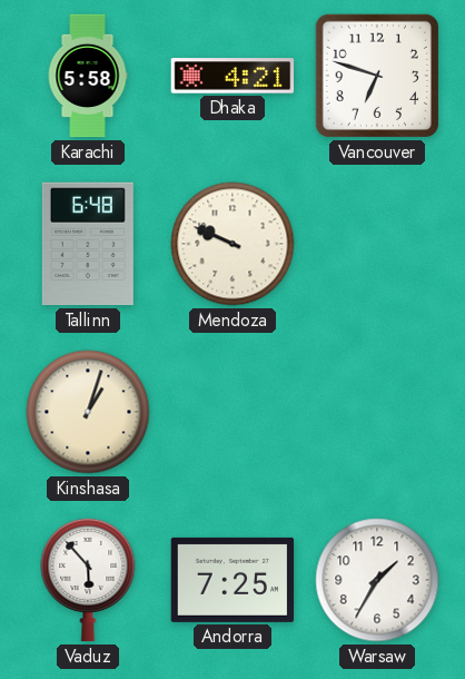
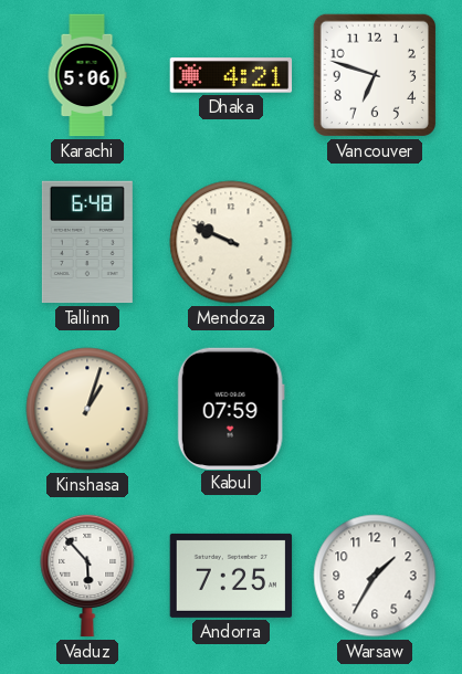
Karachi: 5:58 -> 5:06 (87, 75)
Kabul: none -> 07:59 (231, 408)
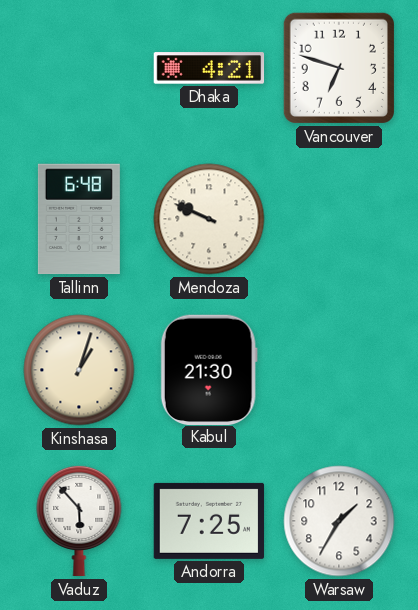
Karachi: 5:06 -> none (87, 75)
Kabul: 07:59 -> 21:30 (209, 369)
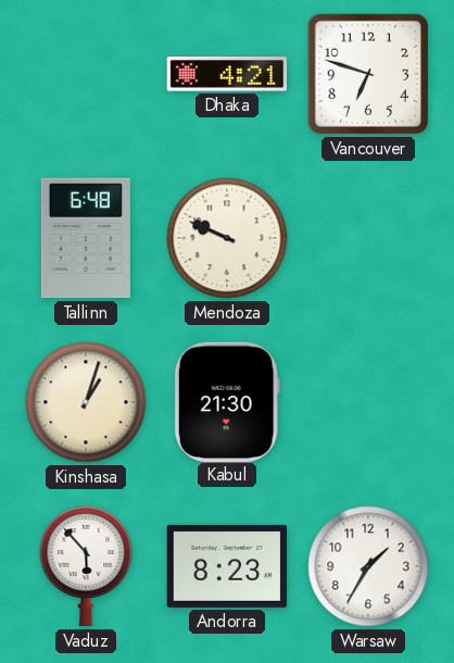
Andorra: 7:25 -> 8:23 (227, 566)
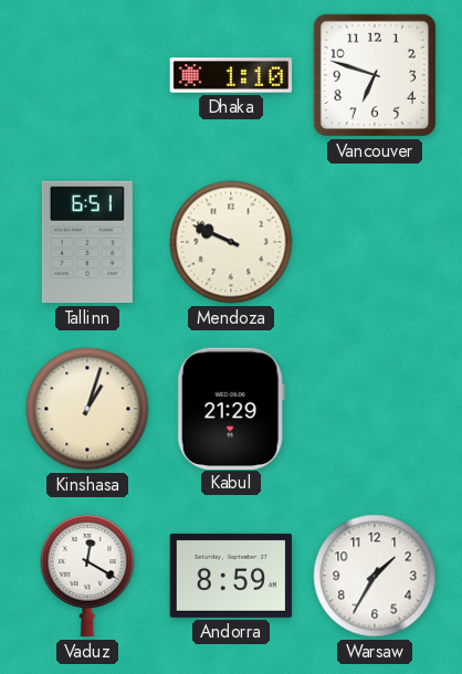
Dhaka: 4:21 -> 1:10 (231, 75)
Tallinn: 6:48 -> 6:51 (87, 242)
Kabul: 21:30 -> 21:29 (231, 408)
Vaduz: 5:53 -> 12:20 (87, 576)
Andorra: 8:23 -> 8:59 (231, 576)
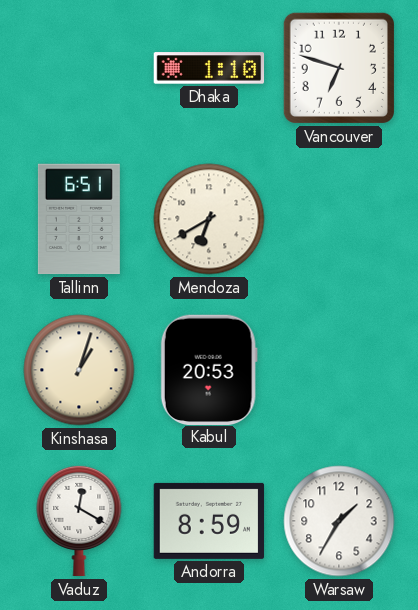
Mendoza: 9:49 -> 6:40 (209, 219)
Kabul: 21:29 -> 20:53 (209, 369)
